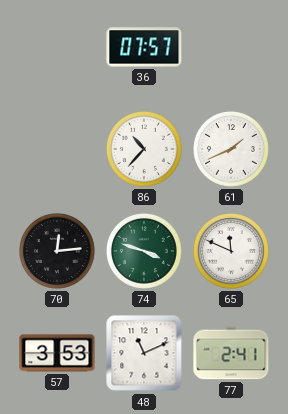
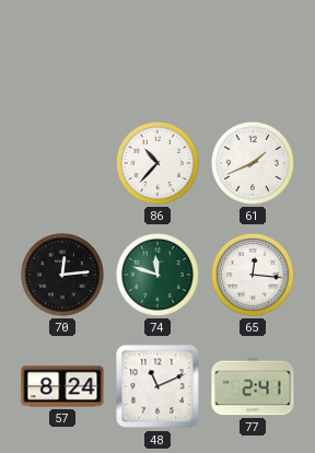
36: 07:57 -> none (144, 47)
74: 3:48 -> 11:48 (159, 276)
65: 11:49 -> 12:16 (254, 276)
57: 3:53 -> 8:24 (62, 386)
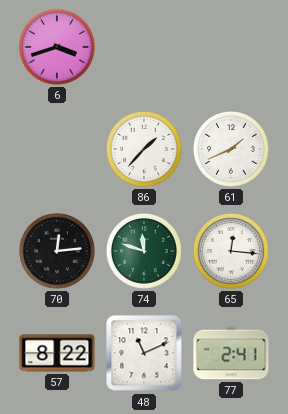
6: none -> 3:42 (58, 48)
86: 10:37 -> 1:37 (145, 150)
57: 8:24 -> 8:22 (57, 353)
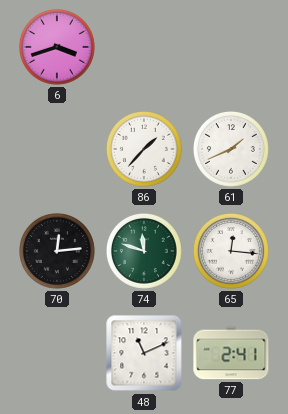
57: 8:22 -> none (57, 353)
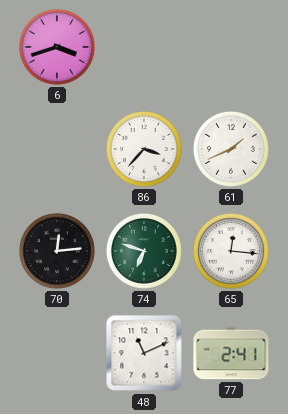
86: 1:37 -> 3:37 (145, 150)
74: 11:48 -> 6:48 (145, 252)
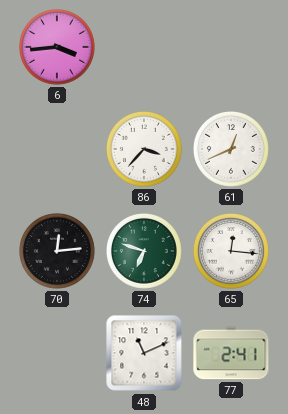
6: 3:42 -> 3:44 (58, 48)
61: 1:41 -> 12:41 (232, 150)
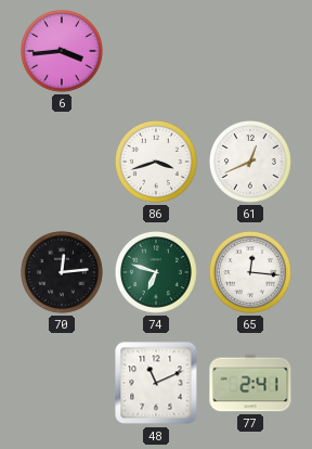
86: 3:37 -> 3:42 (157, 163)
